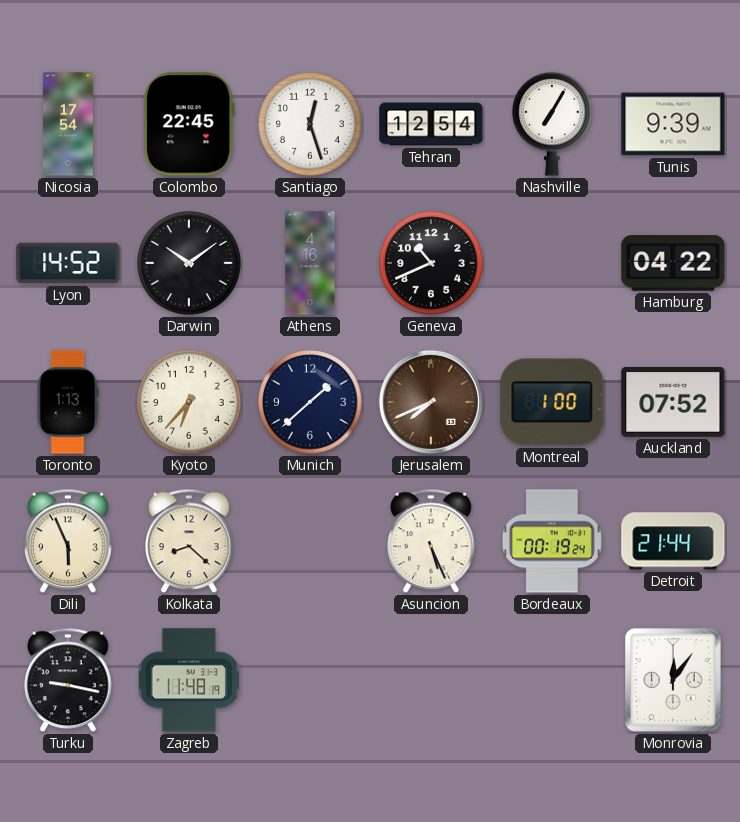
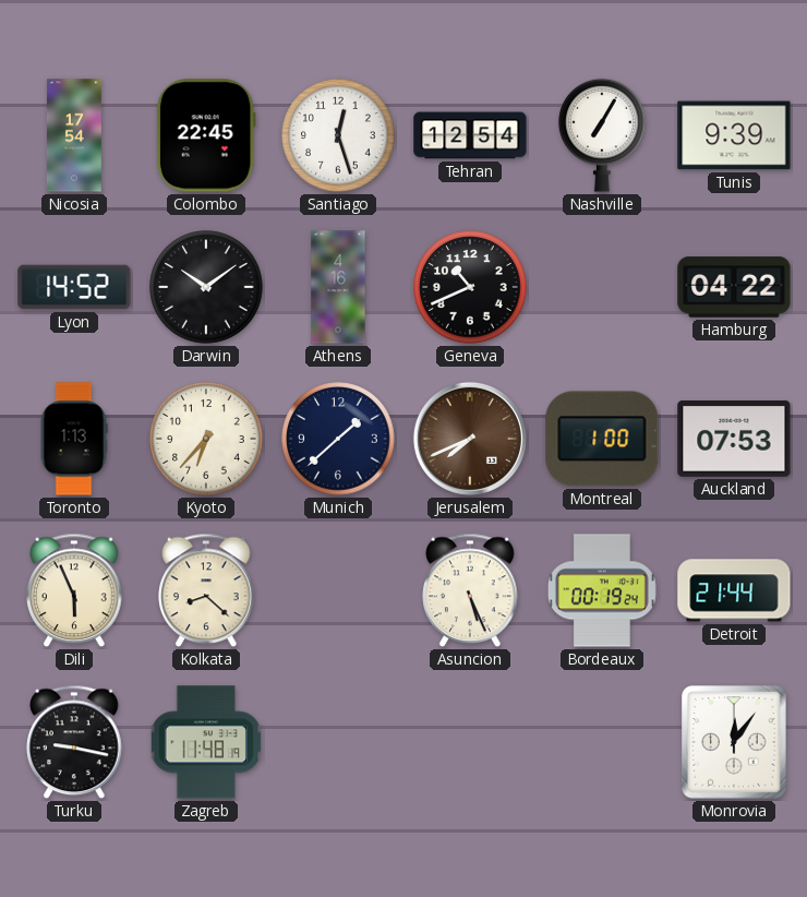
Auckland: 07:52 -> 07:53 (734, 439)
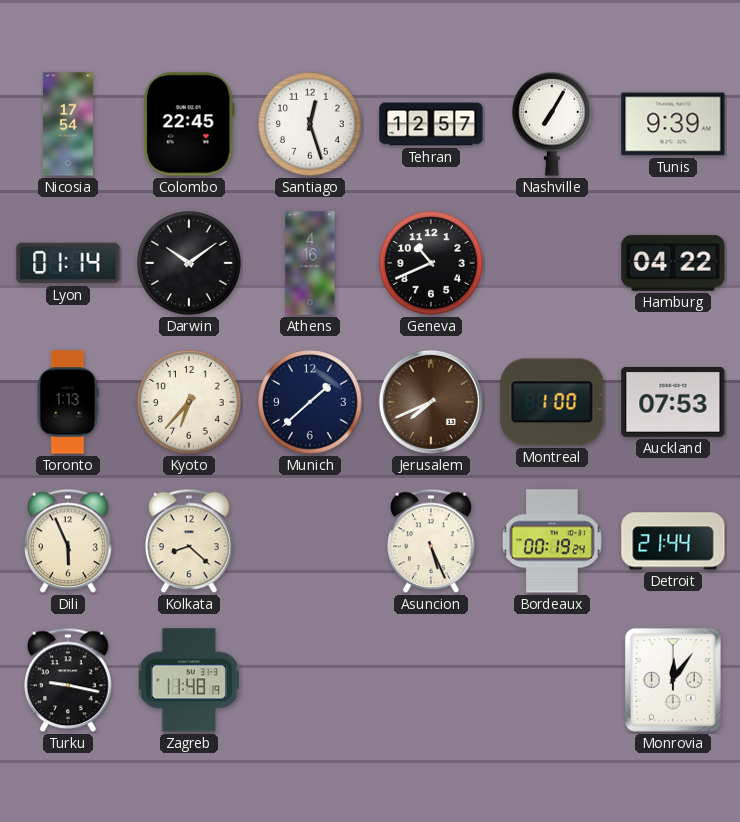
Tehran: 12:54 -> 12:57 (431, 124)
Lyon: 14:52 -> 01:14 (68, 263)
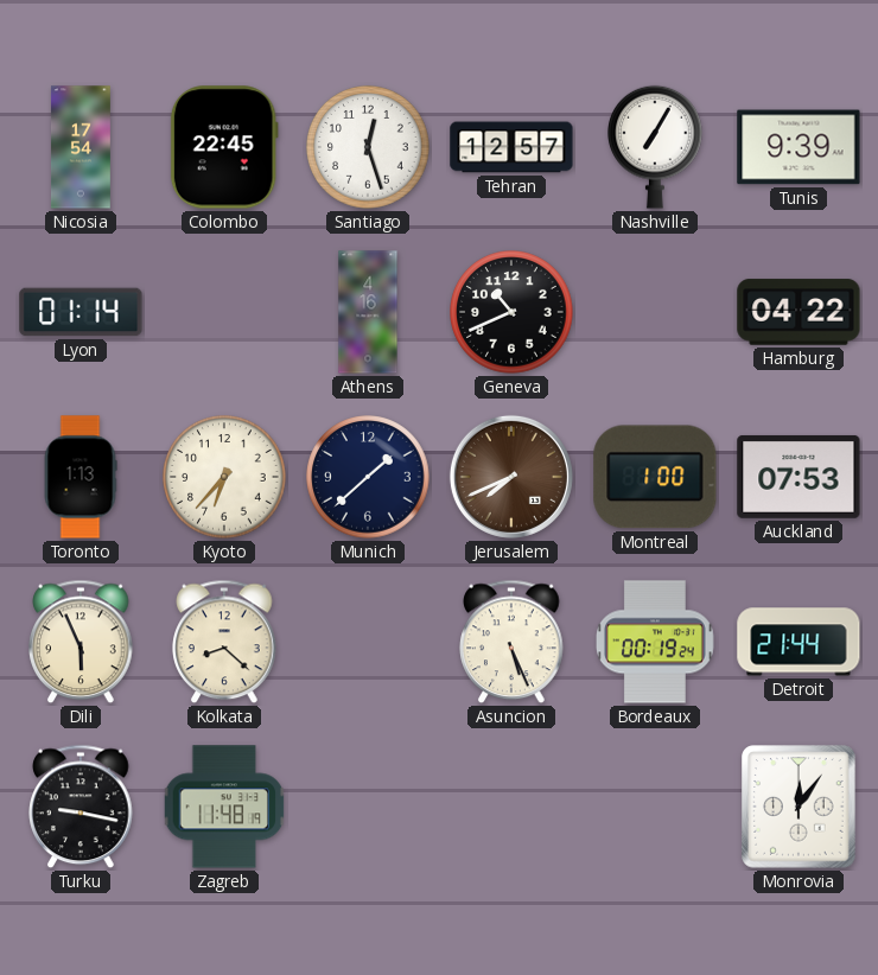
Darwin: 10:09 -> none (189, 263)
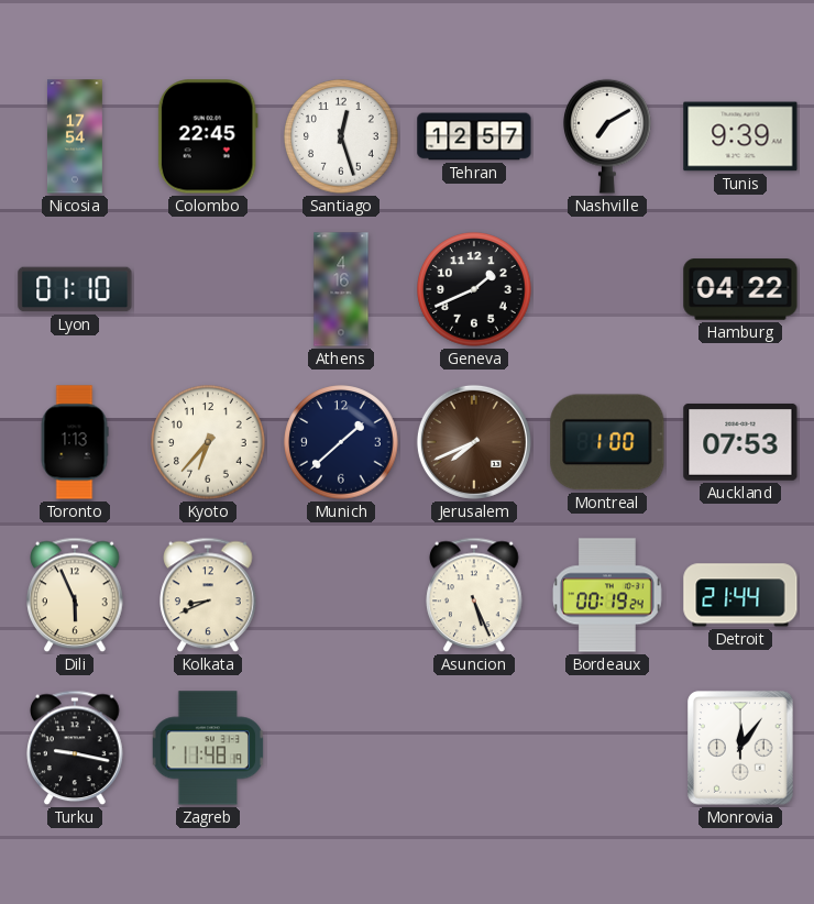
Nashville: 7:05 -> 7:10 (608, 136)
Lyon: 01:14 -> 01:10 (75, 289)
Geneva: 10:41 -> 1:41 (474, 289)
Kolkata: 8:22 -> 8:41 (208, 595)
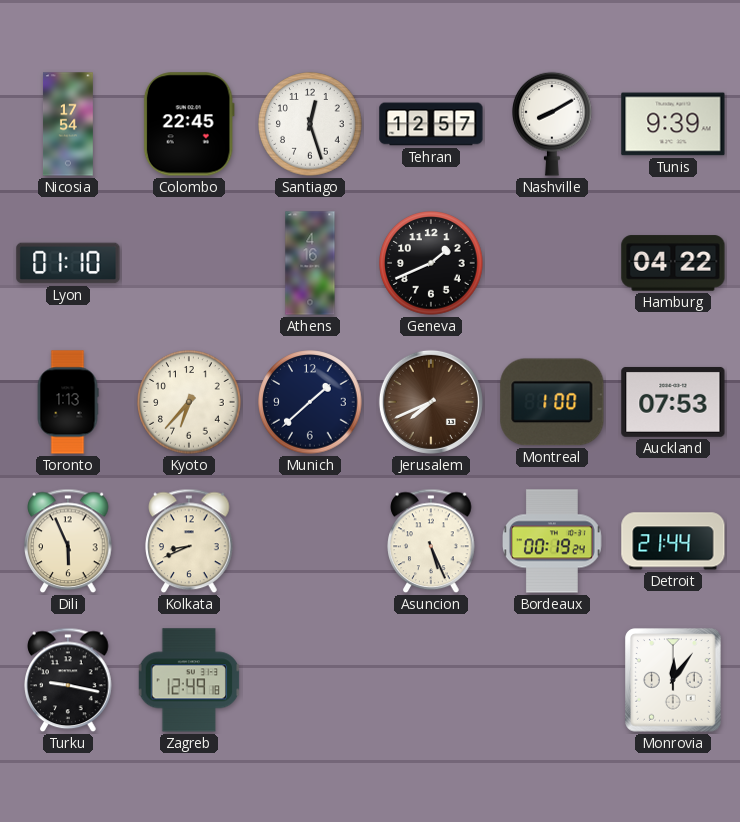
Nashville: 7:10 -> 8:10 (553, 124)
Zagreb: 11:48 -> 12:49 (189, 680)
